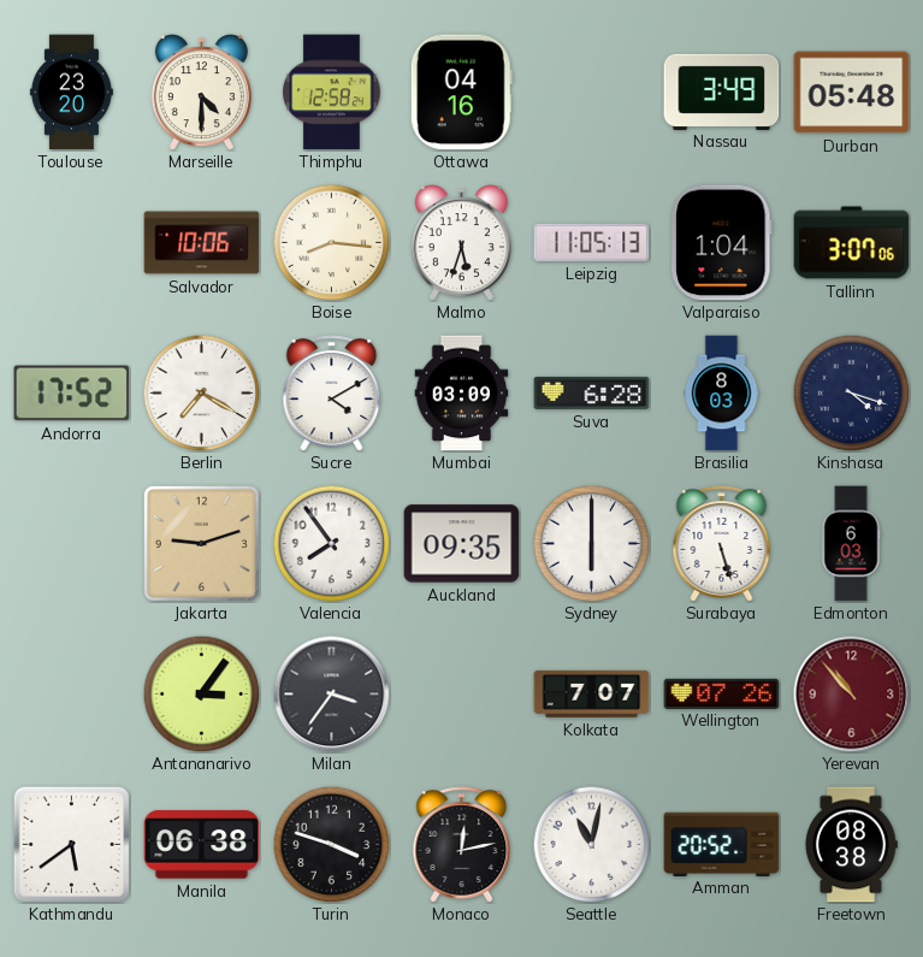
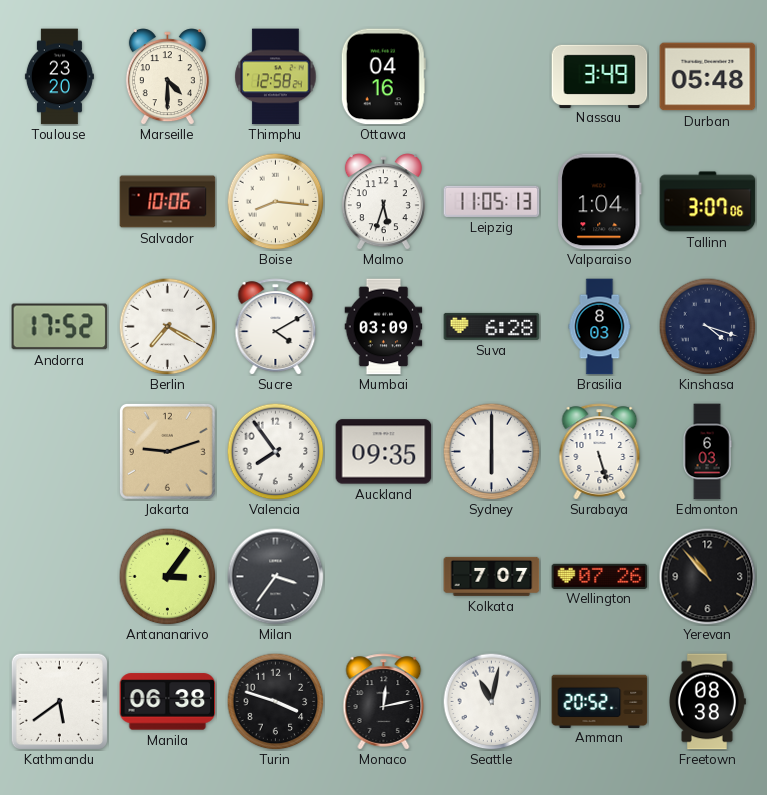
Yerevan dial: burgundy -> black (708, 577)
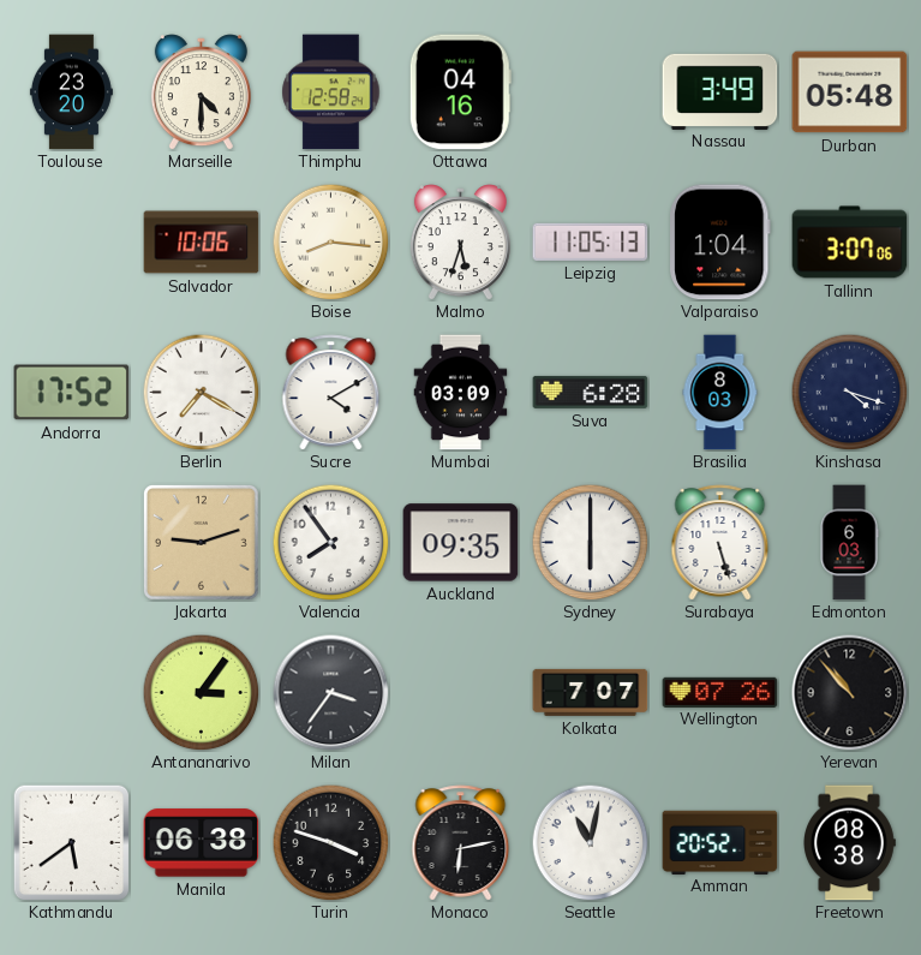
Monaco: 12:13 -> 6:13 (461, 843)
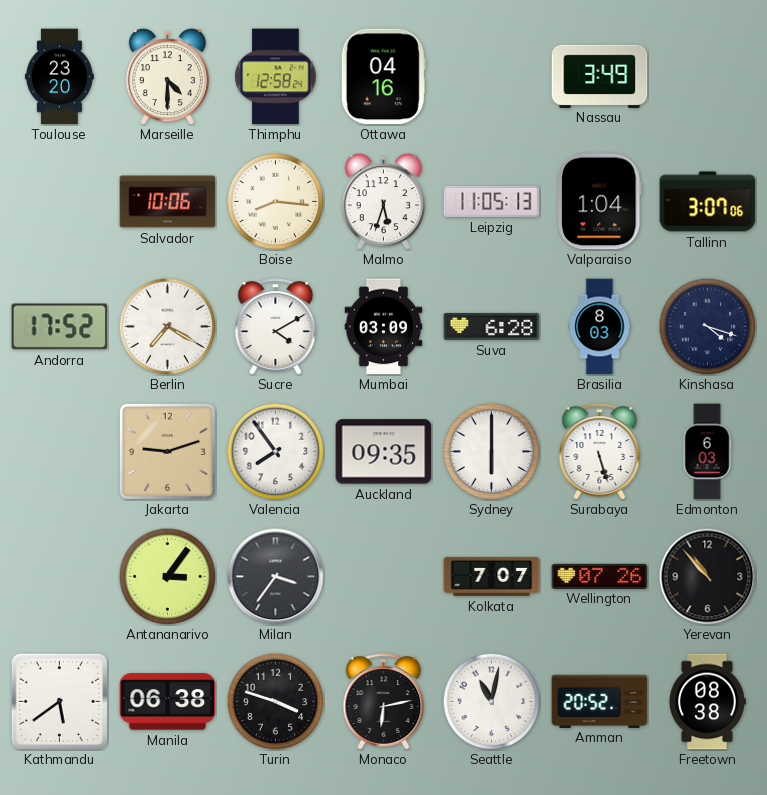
Durban: 05:48 -> none (850, 92)
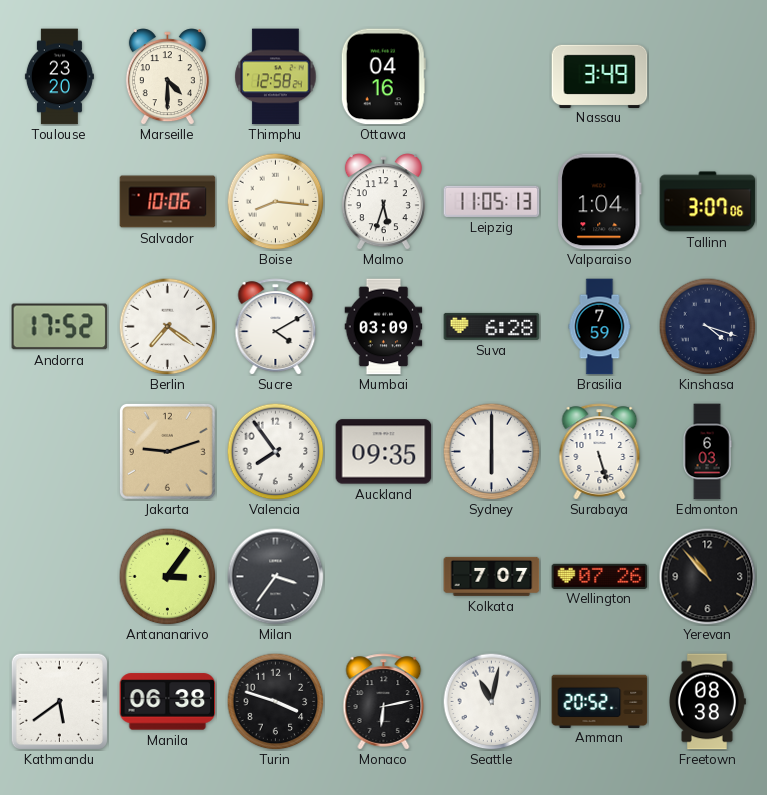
Berlin: 7:20 -> 7:21 (167, 326)
Brasilia: 8:03 -> 7:59 (600, 327)
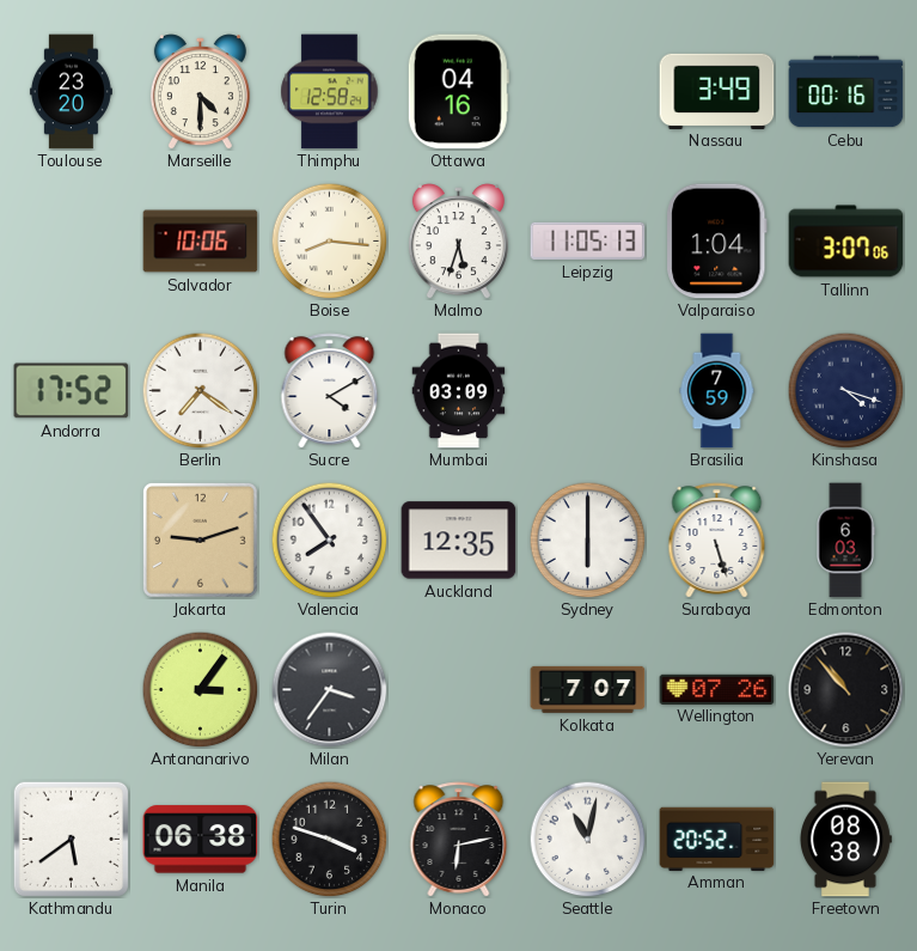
Cebu: none -> 00:16 (846, 92)
Suva: 6:28 -> none (492, 326)
Auckland: 09:35 -> 12:35 (459, 541)
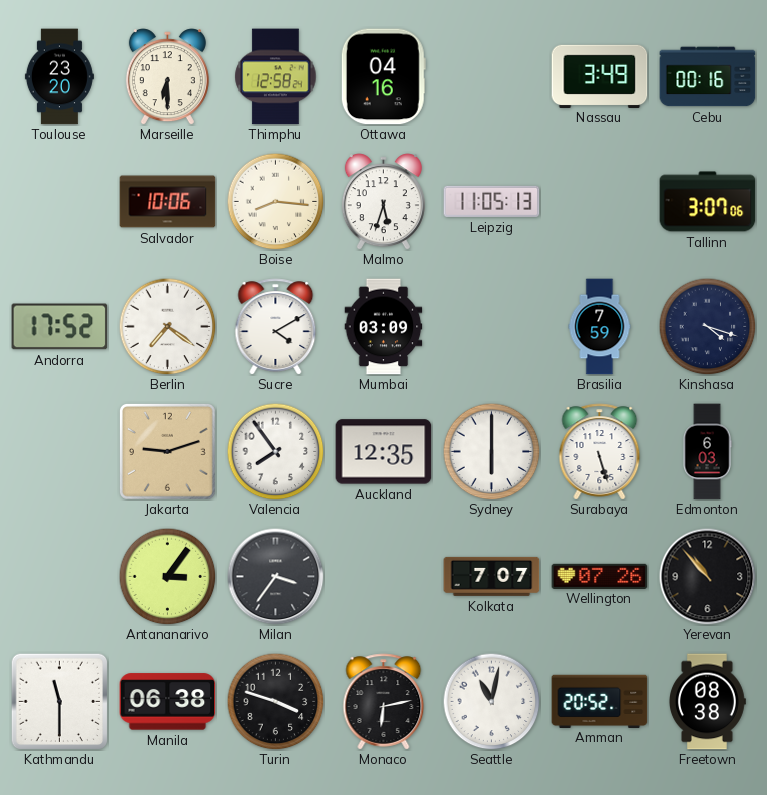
Marseille: 4:30 -> 6:30 (167, 77)
Valparaiso: 1:04 -> none (717, 242)
Kathmandu: 5:39 -> 11:30 (59, 701)
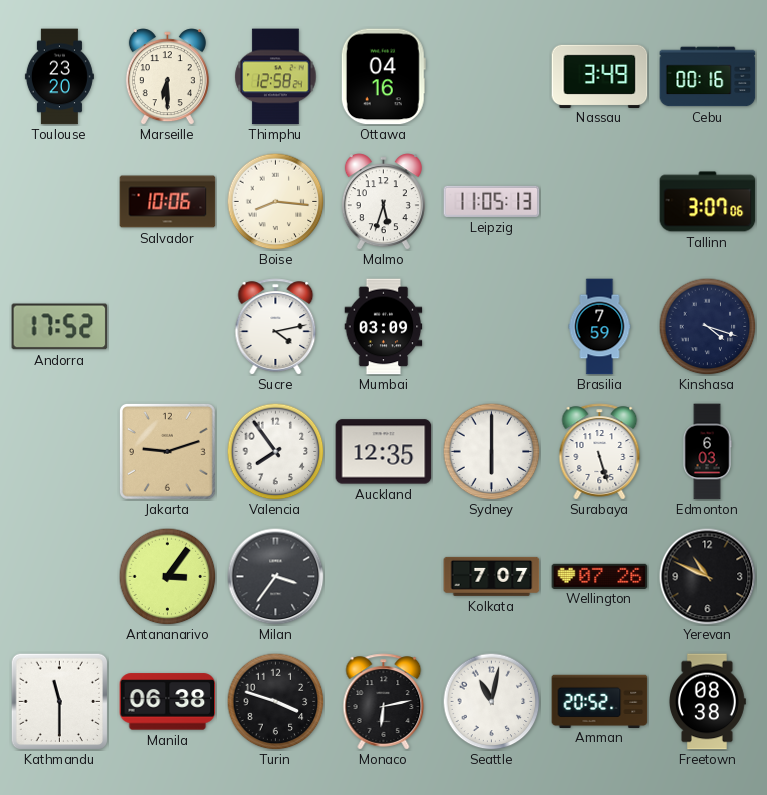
Berlin: 7:21 -> none (167, 326)
Sucre: 4:10 -> 4:13 (276, 327)
Yerevan: 10:53 -> 10:49 (708, 577)
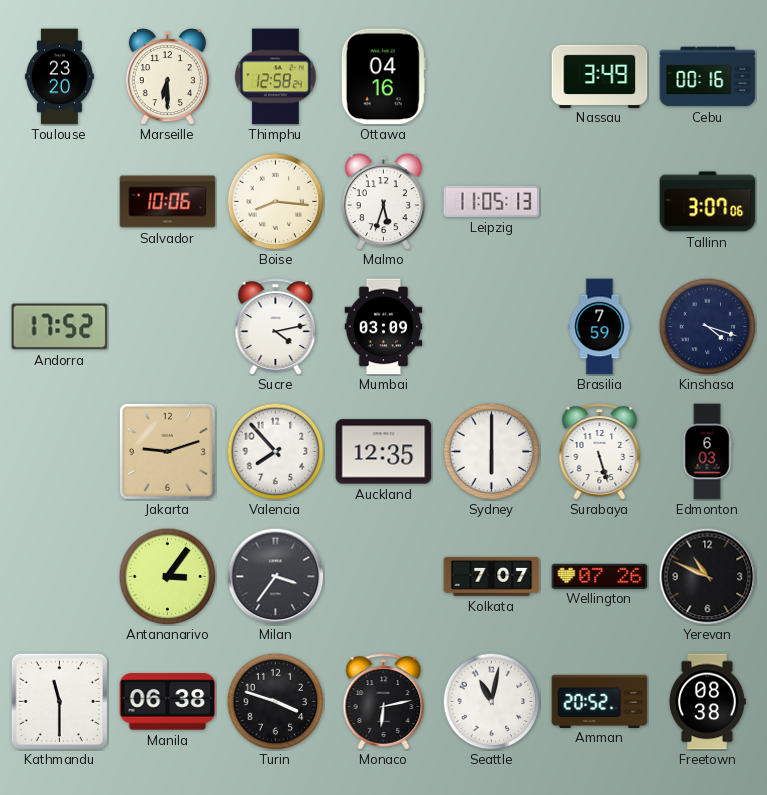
Valencia: 7:54 -> 7:53 (275, 451)
